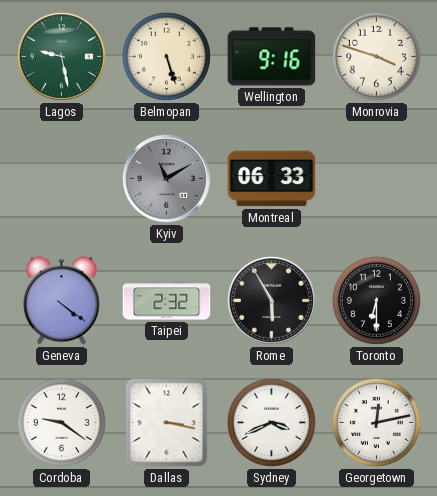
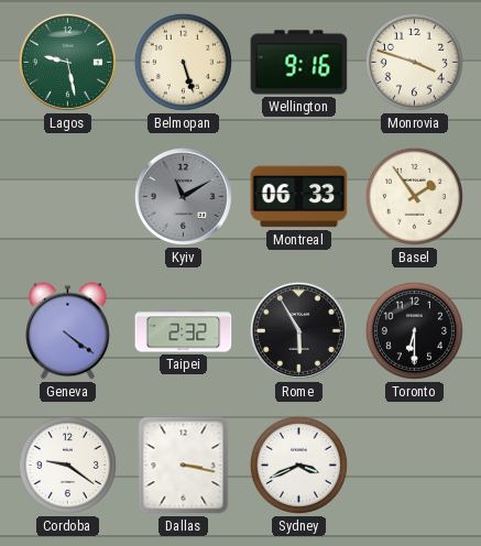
Basel: none -> 1:54 (414, 196)
Georgetown: 12:13 -> none (376, 422)
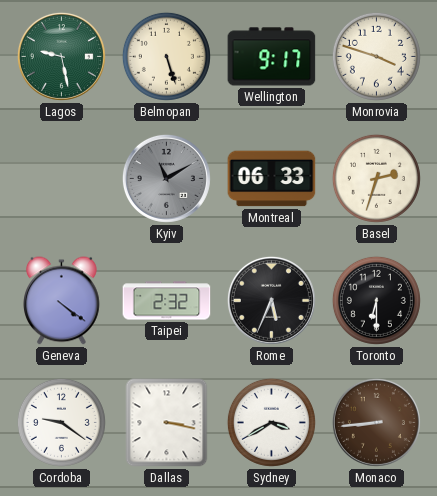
Wellington: 9:16 -> 9:17 (272, 57)
Basel: 1:54 -> 2:33 (376, 178)
Rome: 5:55 -> 5:34 (271, 300)
Sydney: 3:41 -> 3:40 (271, 422)
Monaco: none -> 8:44 (376, 422)
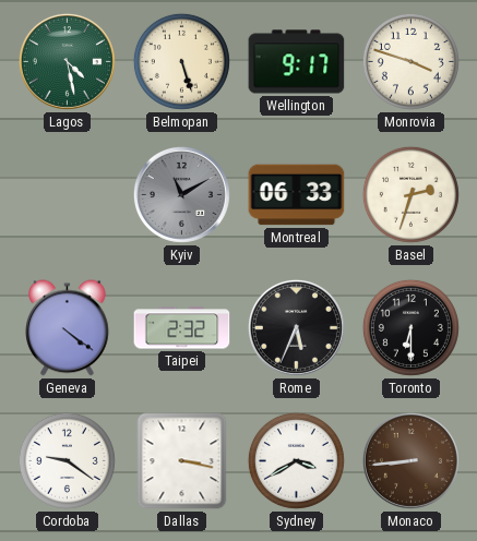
Lagos: 9:28 -> 4:28 (67, 61)
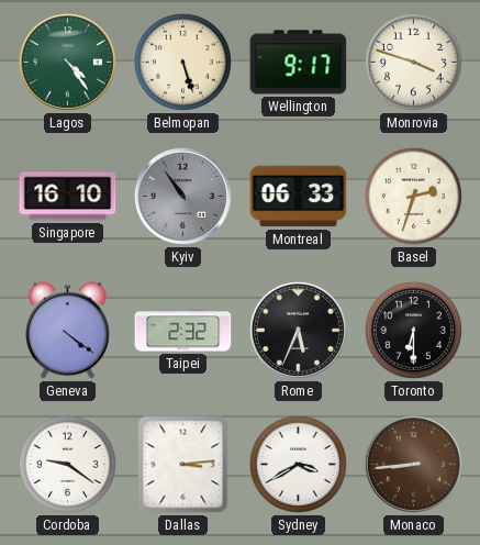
Lagos: 4:28 -> 4:24 (67, 62)
Singapore: none -> 16:10 (68, 197)
Kyiv: 11:10 -> 10:54 (182, 196)
Dallas: 3:17 -> 3:14 (183, 465)
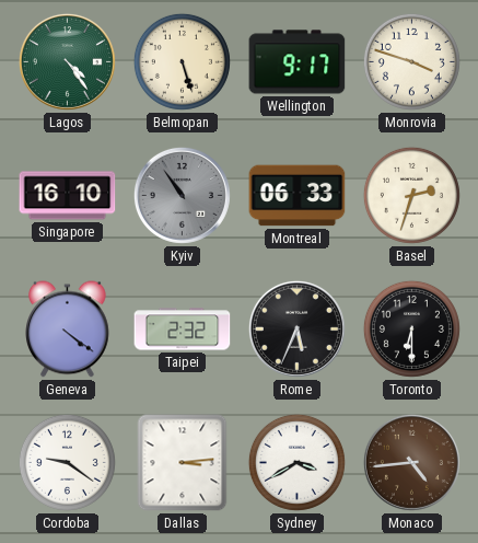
Monaco: 8:44 -> 4:44 (411, 462)
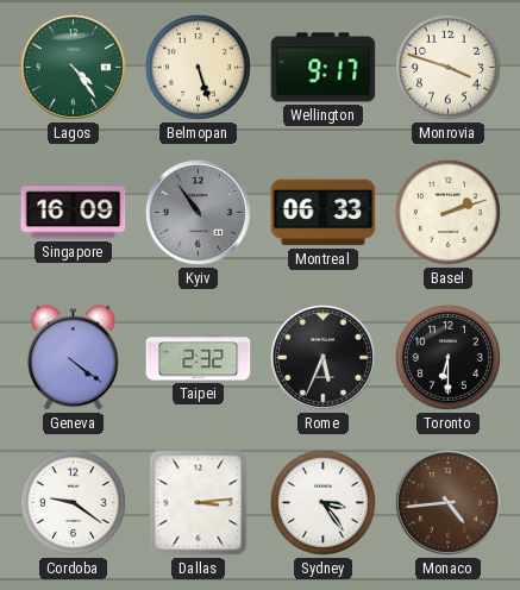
Singapore: 16:10 -> 16:09 (74, 213)
Basel: 2:33 -> 2:12 (447, 212)
Sydney: 3:40 -> 3:24 (322, 502)
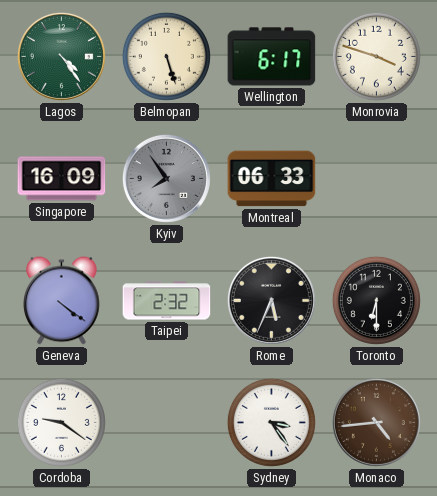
Wellington: 9:17 -> 6:17 (272, 57)
Kyiv: 10:54 -> 7:54 (166, 178)
Basel: 2:12 -> none (447, 212)
Dallas: 3:14 -> none (199, 503)
